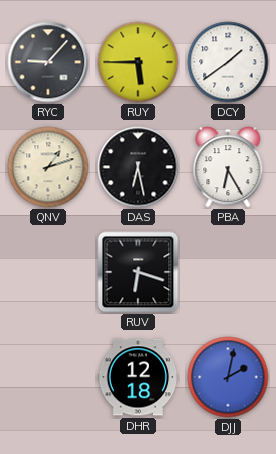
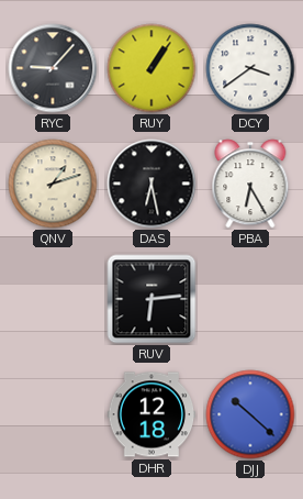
RUY: 5:45 -> 1:06 (151, 68)
DCY: 1:39 -> 3:39 (250, 68)
RUV: 6:18 -> 6:14 (151, 299)
DJJ: 2:02 -> 10:22 (250, 414)
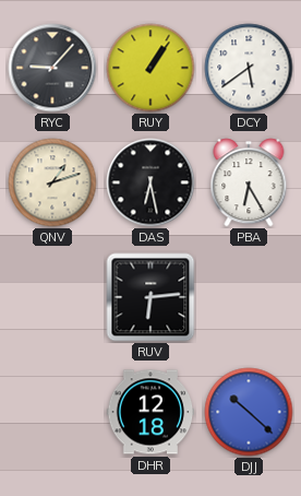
DCY: 3:39 -> 5:39 (249, 68)
